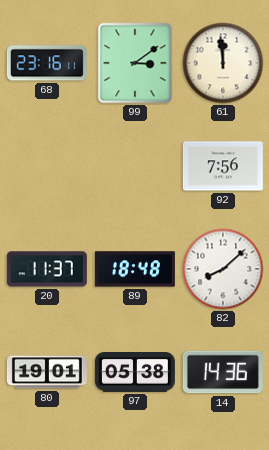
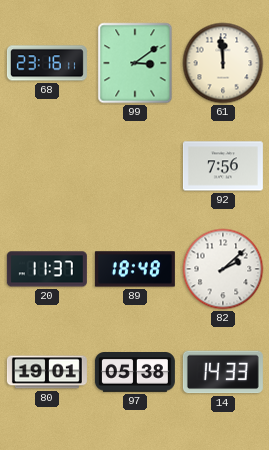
82: 8:08 -> 2:08 (223, 269)
14: 14:36 -> 14:33 (223, 372)
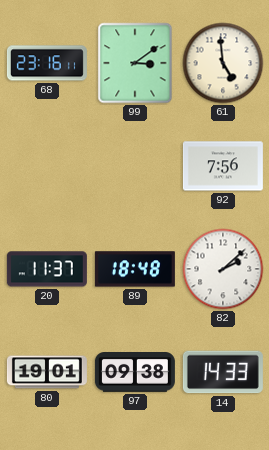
61: 11:59 -> 4:59 (223, 63)
97: 05:38 -> 09:38 (135, 373)
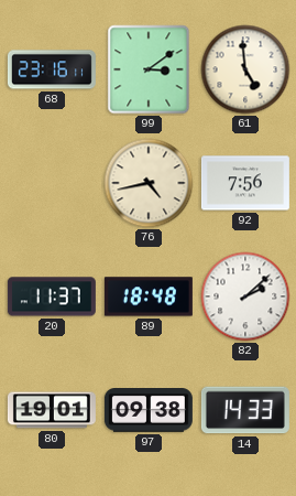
76: none -> 4:43 (149, 183)
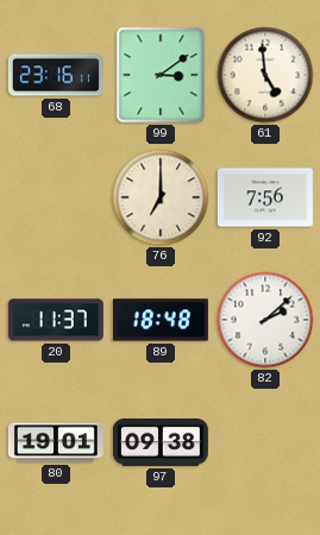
76: 4:43 -> 7:00 (161, 197)
14: 14:33 -> none (245, 410)
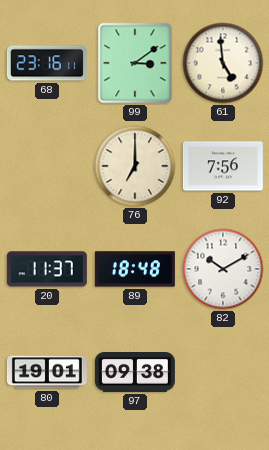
82: 2:08 -> 10:10 (223, 269)
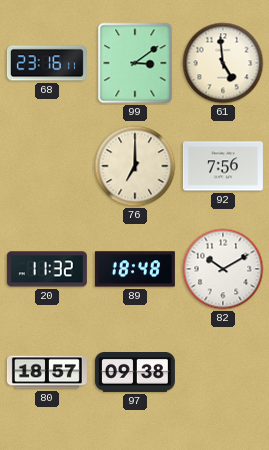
20: 11:37 -> 11:32 (47, 269)
80: 19:01 -> 18:57 (47, 372)
